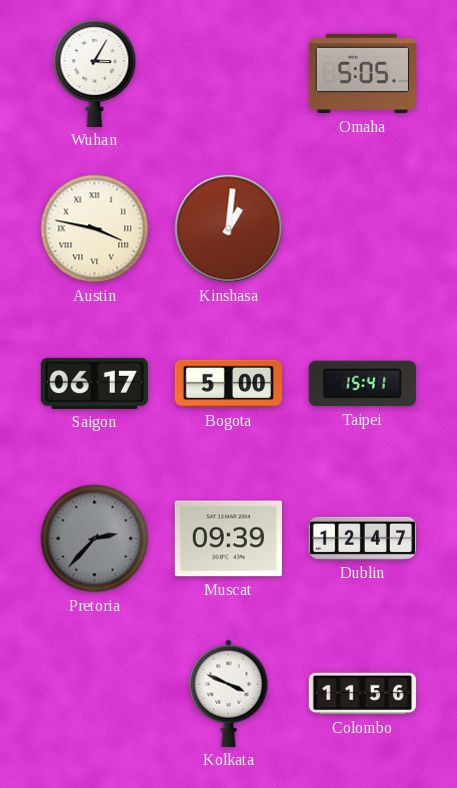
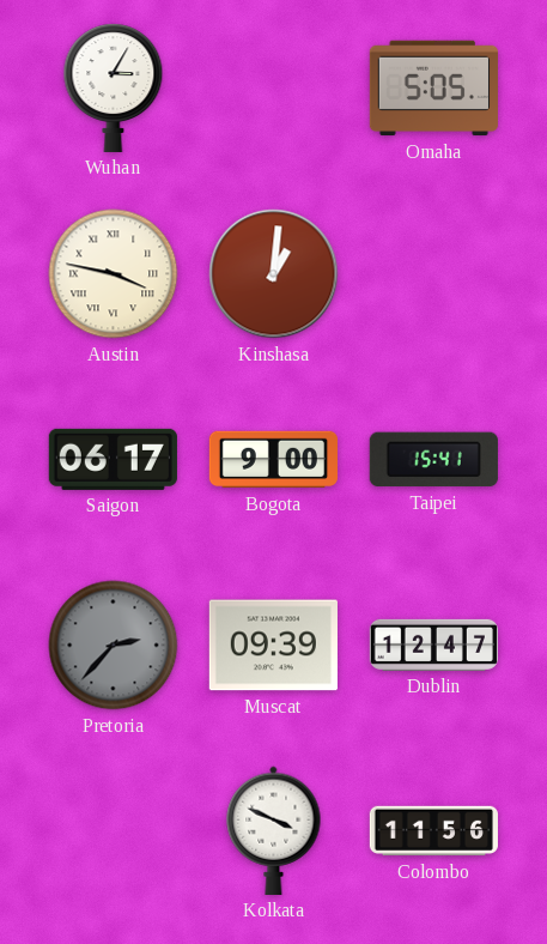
Bogota: 5:00 -> 9:00 (273, 460)
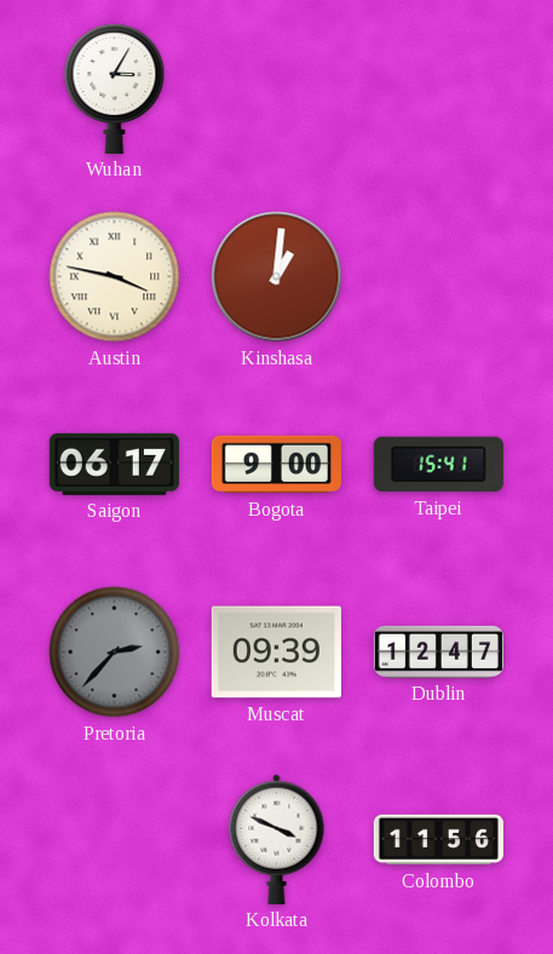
Omaha: 5:05 -> none (433, 89)
